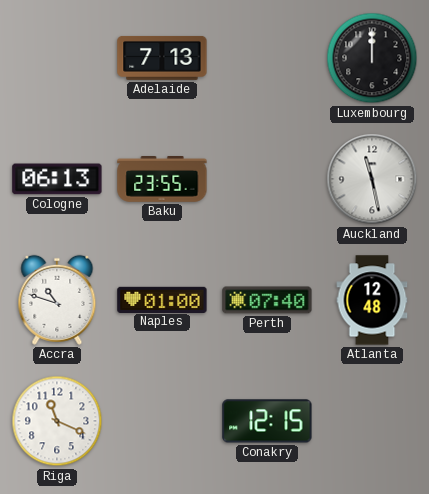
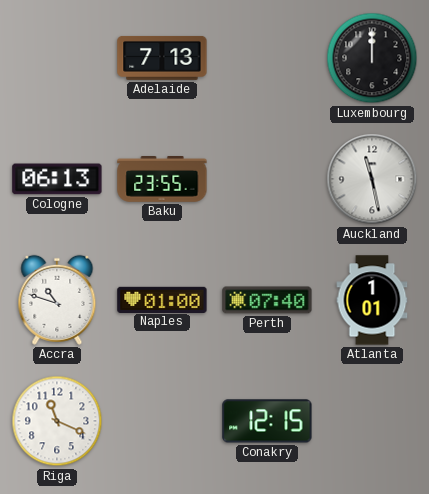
Atlanta: 12:48 -> 1:01 (372, 300)
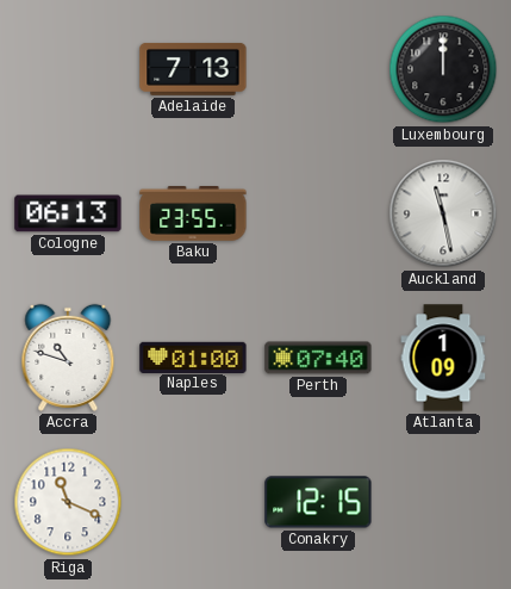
Atlanta: 1:01 -> 1:09 (443, 358)
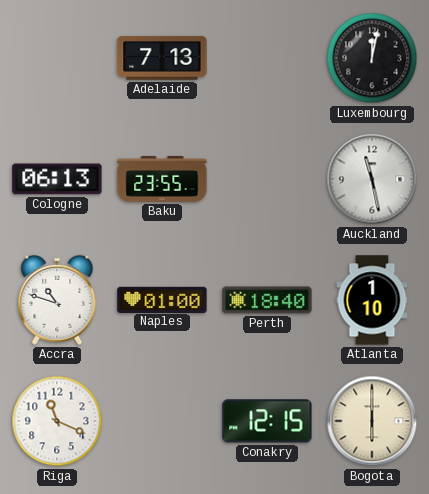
Luxembourg: 12:00 -> 12:02 (372, 58)
Perth: 07:40 -> 18:40 (267, 300)
Atlanta: 1:09 -> 1:10 (372, 300)
Bogota: none -> 6:00 (372, 421)
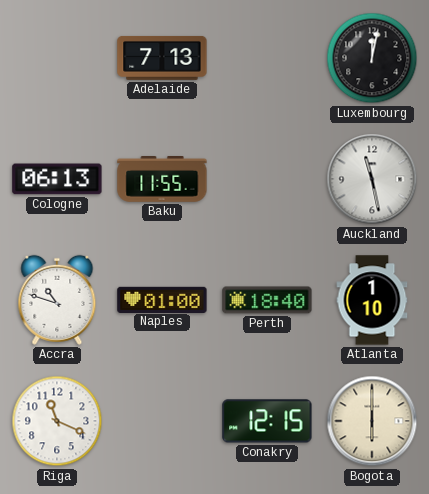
Baku: 23:55 -> 11:55 (162, 180)
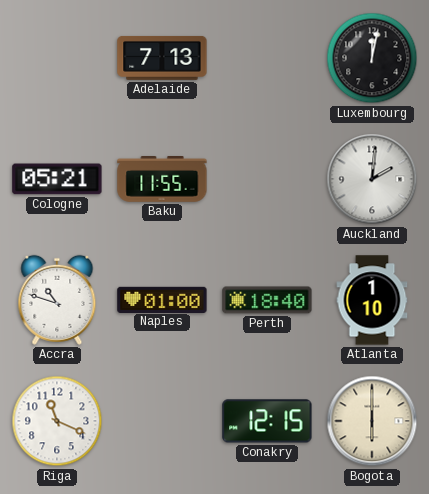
Cologne: 06:13 -> 05:21 (57, 179)
Auckland: 11:28 -> 2:01 (372, 179)
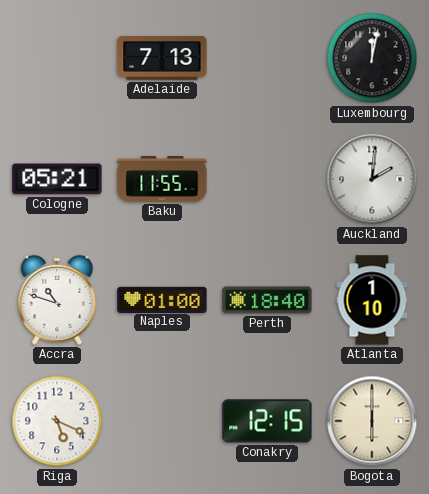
Riga: 11:19 -> 5:19 (57, 421)
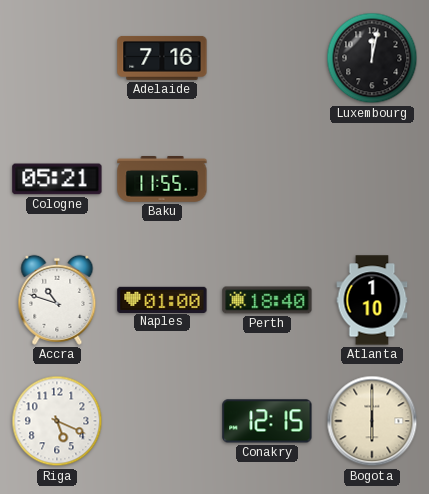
Adelaide: 7:13 -> 7:16 (162, 58)
Auckland: 2:01 -> none (372, 179)
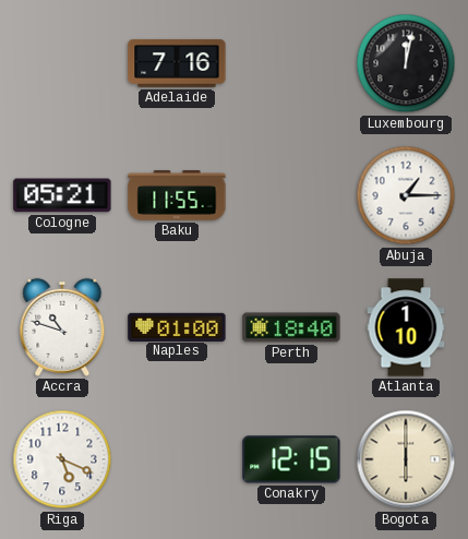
Abuja: none -> 1:15 (406, 195)
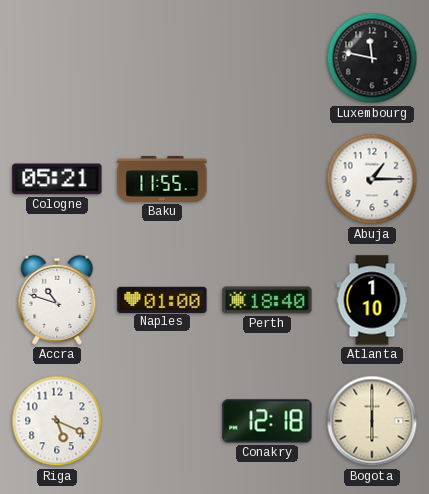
Adelaide: 7:16 -> none (177, 63)
Luxembourg: 12:02 -> 11:47 (372, 58)
Conakry: 12:15 -> 12:18 (267, 421)
